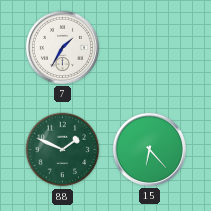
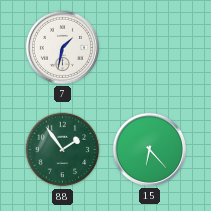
7: 1:35 -> 1:32 (62, 47)
88: 1:49 -> 1:54 (63, 150)
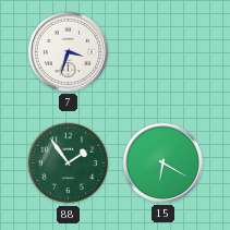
7: 1:32 -> 3:33 (68, 51)
15: 6:23 -> 6:20 (162, 162)
